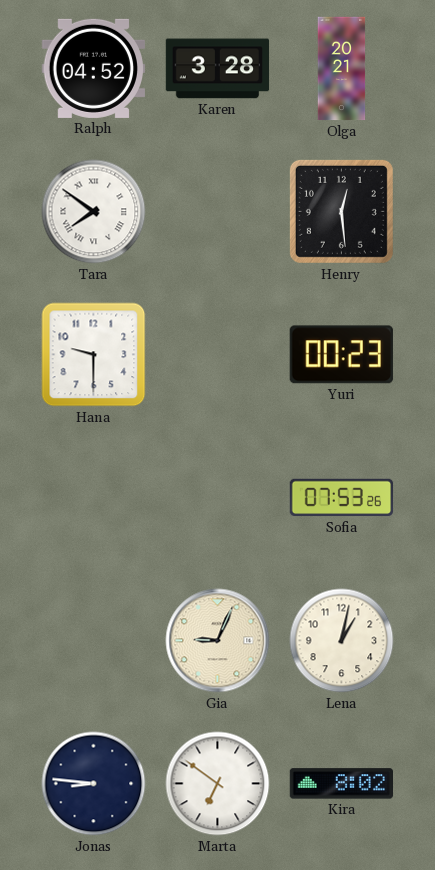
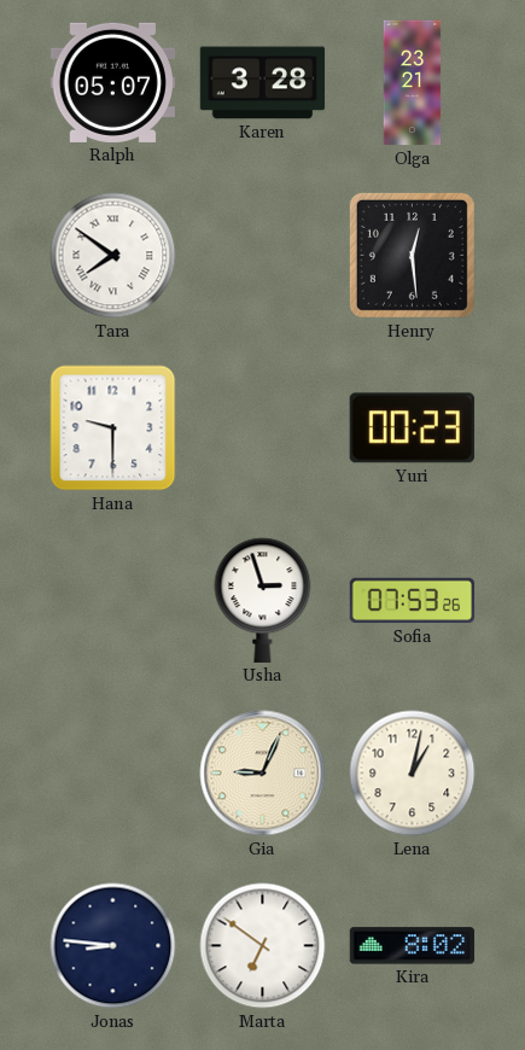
Ralph: 04:52 -> 05:07 (112, 82)
Olga: 20:21 -> 23:21 (413, 83)
Usha: none -> 2:57 (263, 600)
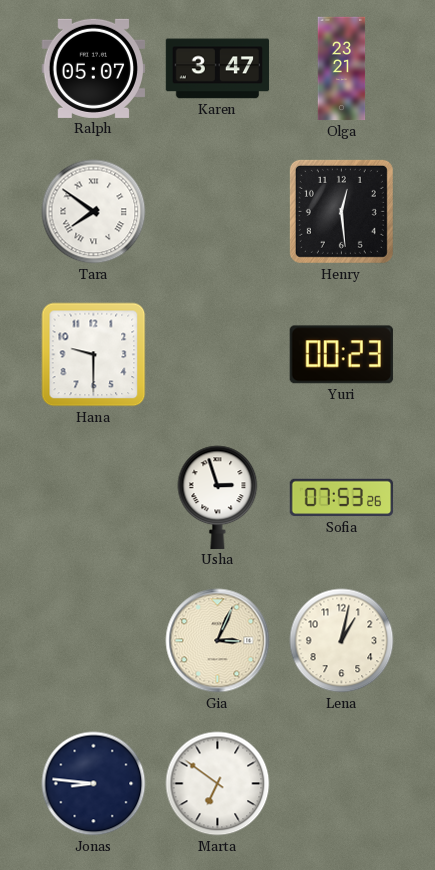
Karen: 3:28 -> 3:47 (218, 69)
Gia: 9:04 -> 3:04 (218, 641)
Kira: 8:02 -> none (412, 946)
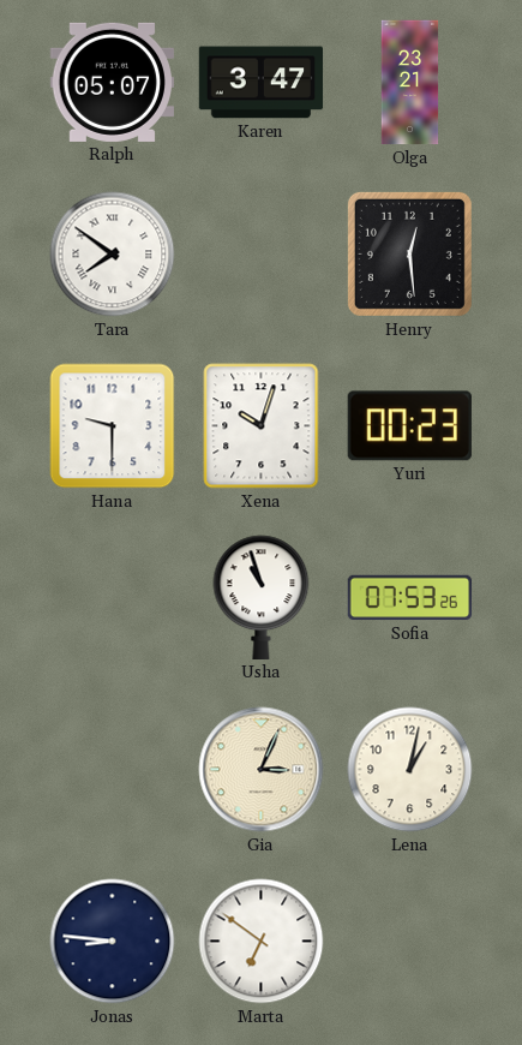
Xena: none -> 10:03 (262, 426)
Usha: 2:57 -> 10:57 (262, 597)
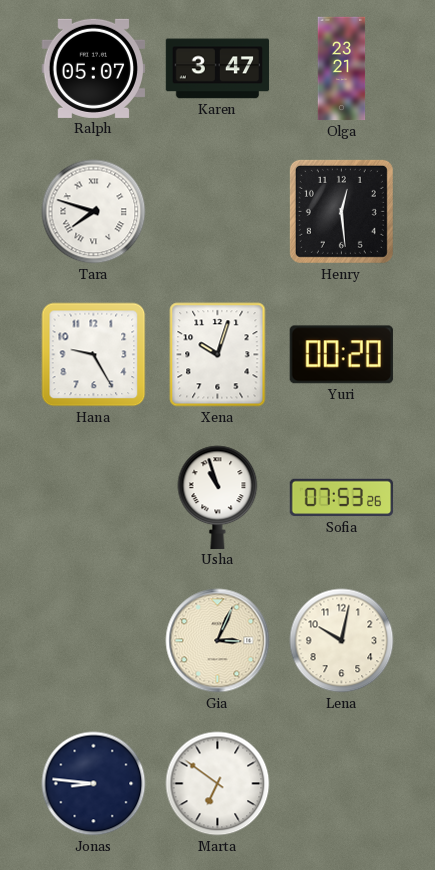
Tara: 7:51 -> 7:48 (94, 212)
Hana: 9:30 -> 9:25 (94, 355)
Yuri: 00:23 -> 00:20 (341, 355)
Lena: 1:02 -> 10:02 (342, 641)
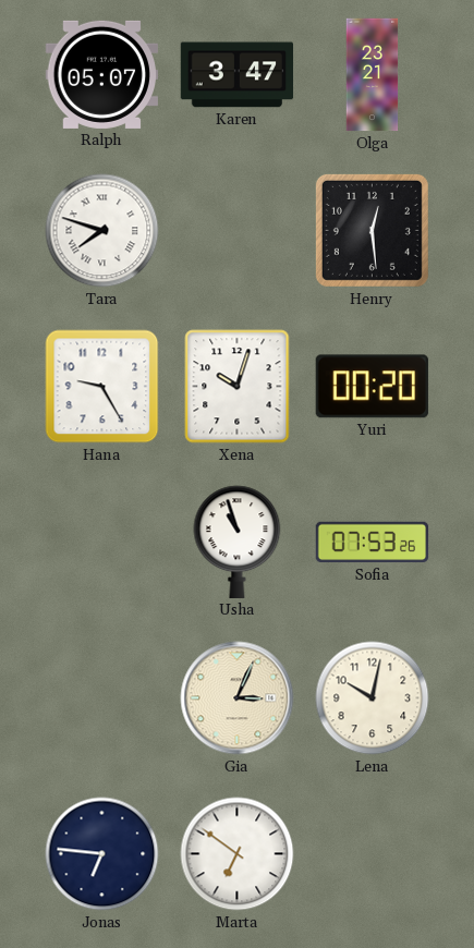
Jonas: 8:46 -> 6:46 (102, 854)
